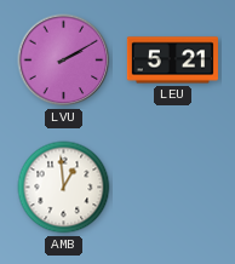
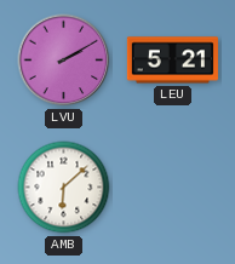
AMB: 12:59 -> 6:08 (64, 188)
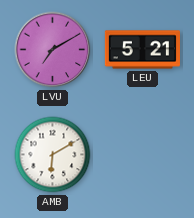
LVU: 2:10 -> 7:10 (53, 50)
AMB: 6:08 -> 6:10 (53, 155)
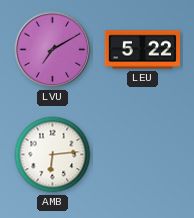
LEU: 5:21 -> 5:22 (142, 50)
AMB: 6:10 -> 6:14 (53, 155)
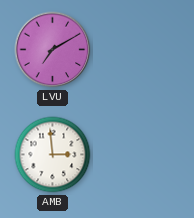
LEU: 5:22 -> none (142, 50)
AMB: 6:14 -> 2:59 (53, 155)
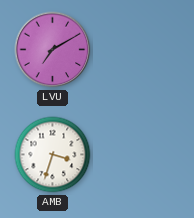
AMB: 2:59 -> 3:33 (53, 155)
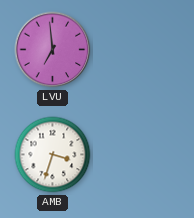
LVU: 7:10 -> 6:59 (53, 50)
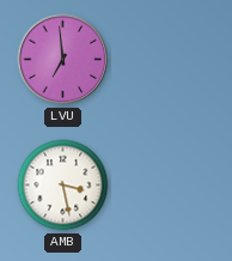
AMB: 3:33 -> 3:28 (63, 186)
